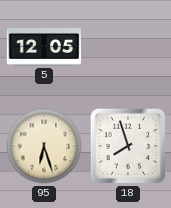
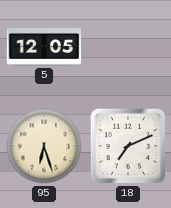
18: 7:57 -> 7:11 (128, 146)
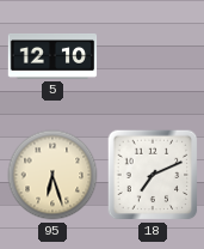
5: 12:05 -> 12:10 (52, 56)
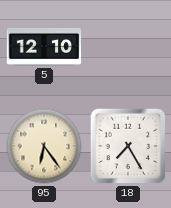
95: 6:27 -> 6:24 (44, 146)
18: 7:11 -> 7:25 (128, 146)
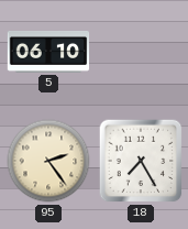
5: 12:10 -> 06:10 (48, 52)
95: 6:24 -> 2:24 (48, 161)
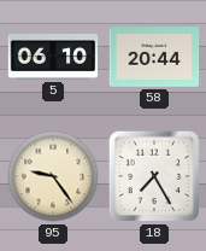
58: none -> 20:44 (154, 57)
95: 2:24 -> 9:24 (53, 176)
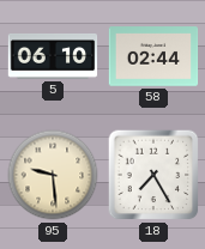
58: 20:44 -> 02:44 (153, 56)
95: 9:24 -> 9:29 (53, 175)
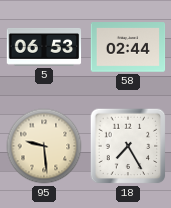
5: 06:10 -> 06:53 (44, 47)
